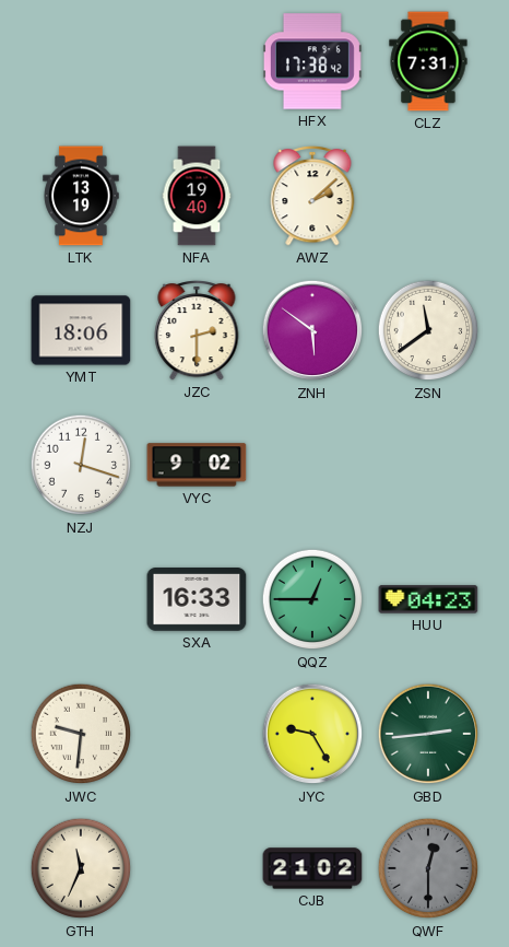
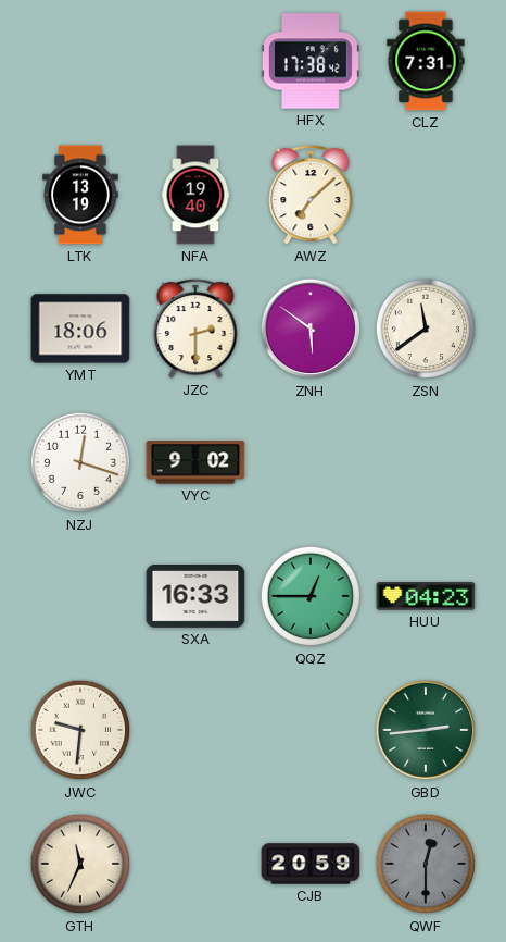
AWZ: 2:08 -> 7:08 (311, 195)
JYC: 9:25 -> none (312, 734)
CJB: 21:02 -> 20:59 (311, 864)
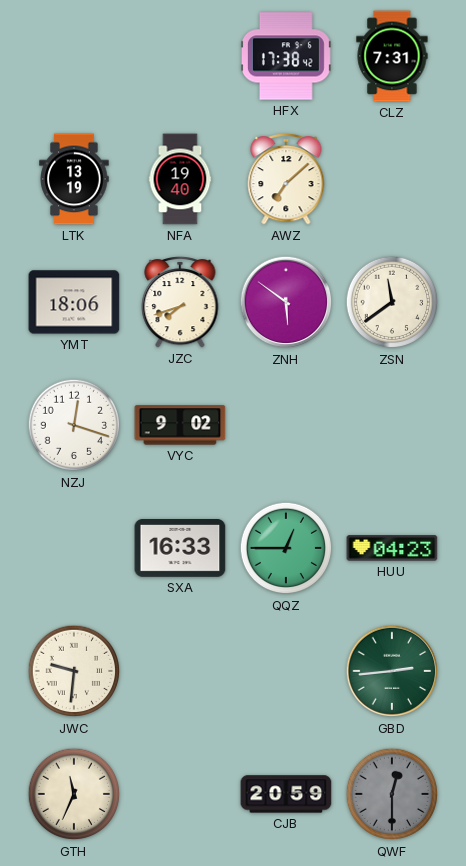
JZC: 2:30 -> 7:42 (180, 302)
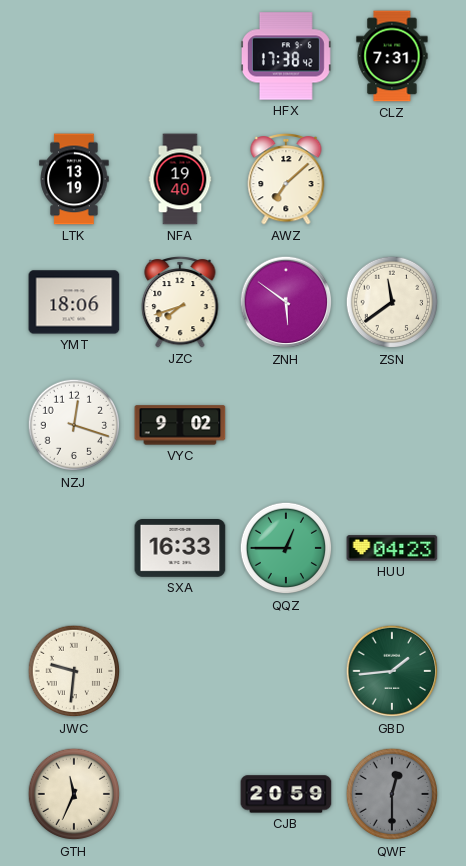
GBD: 2:44 -> 1:44 (392, 671)
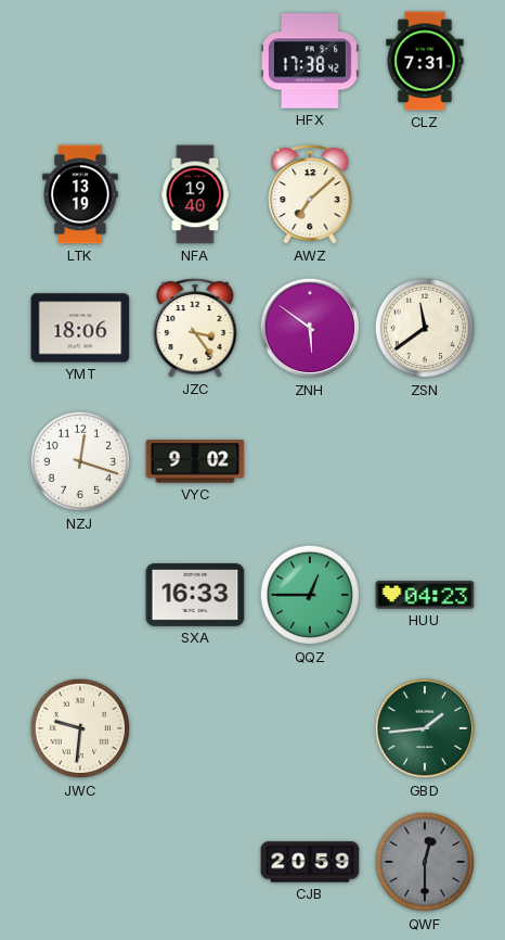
JZC: 7:42 -> 3:24 (195, 328)
GTH: 11:34 -> none (74, 794)
